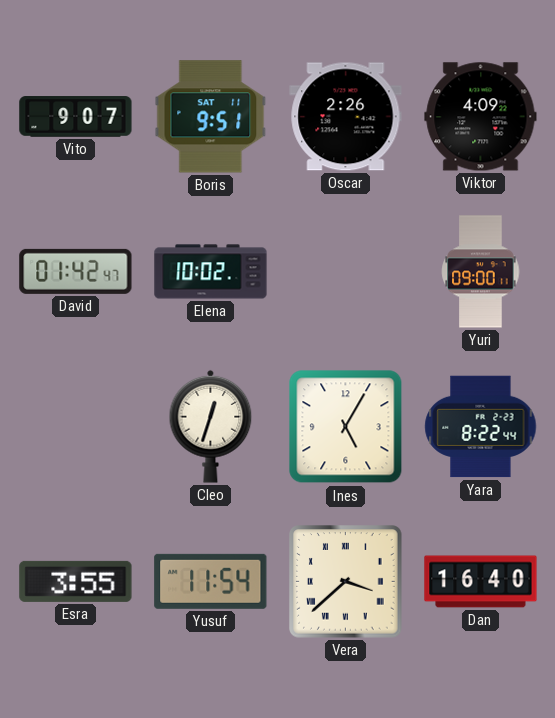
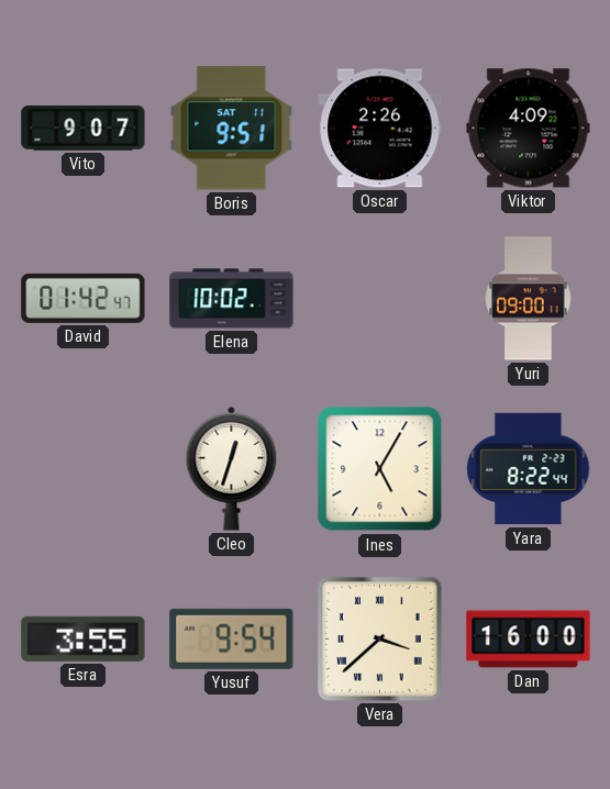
Yusuf: 11:54 -> 9:54 (232, 638)
Dan: 16:40 -> 16:00 (529, 640)
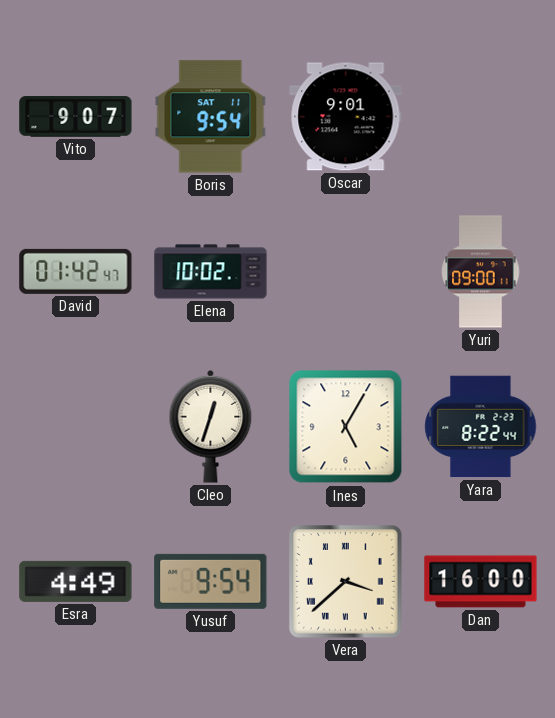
Boris: 9:51 -> 9:54 (211, 117)
Oscar: 2:26 -> 9:01 (346, 117)
Viktor: 4:09 -> none (529, 129)
Esra: 3:55 -> 4:49 (76, 581)
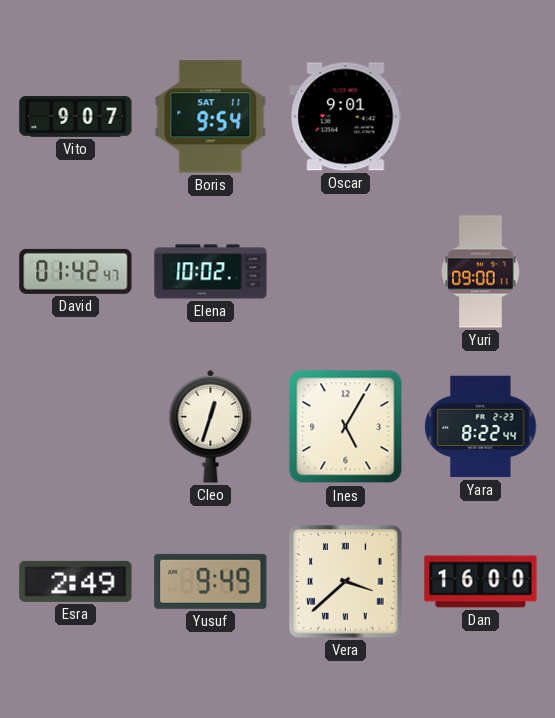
Esra: 4:49 -> 2:49 (76, 581)
Yusuf: 9:54 -> 9:49 (211, 581)
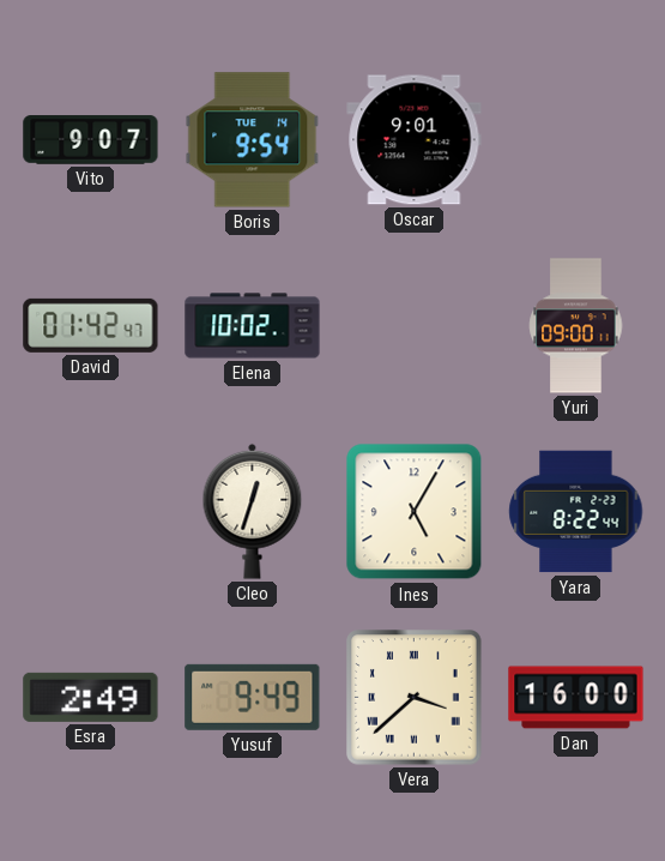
Boris date: SAT 11 -> TUE 14 (253, 140)
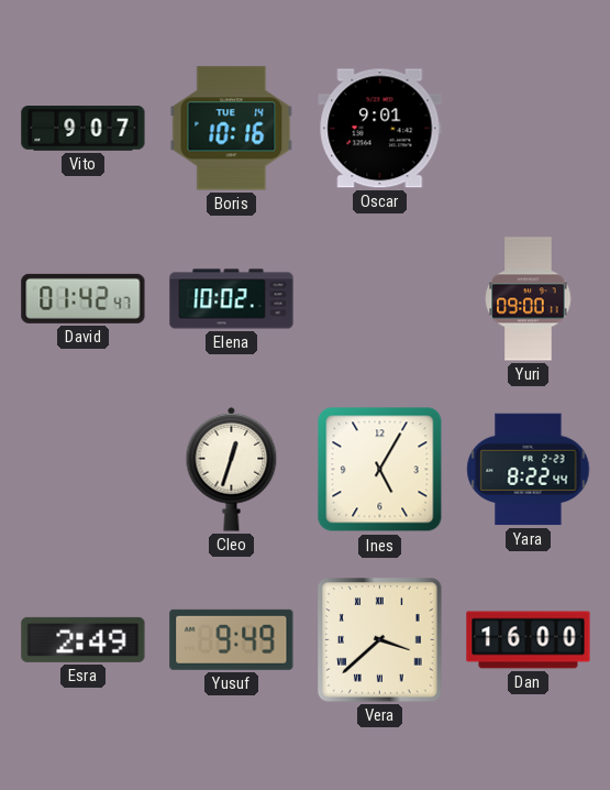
Boris: 9:54 -> 10:16 (232, 129)
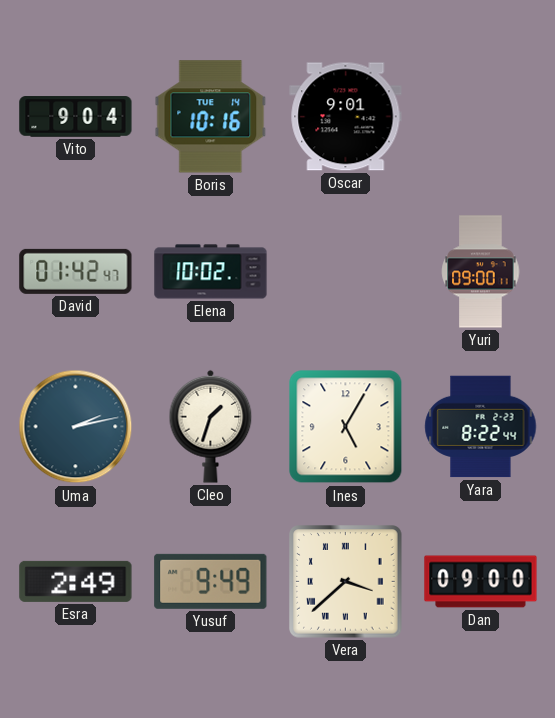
Vito: 9:07 -> 9:04 (76, 117)
Uma: none -> 2:13 (76, 427)
Cleo: 12:33 -> 1:33 (211, 426)
Dan: 16:00 -> 09:00 (481, 582)
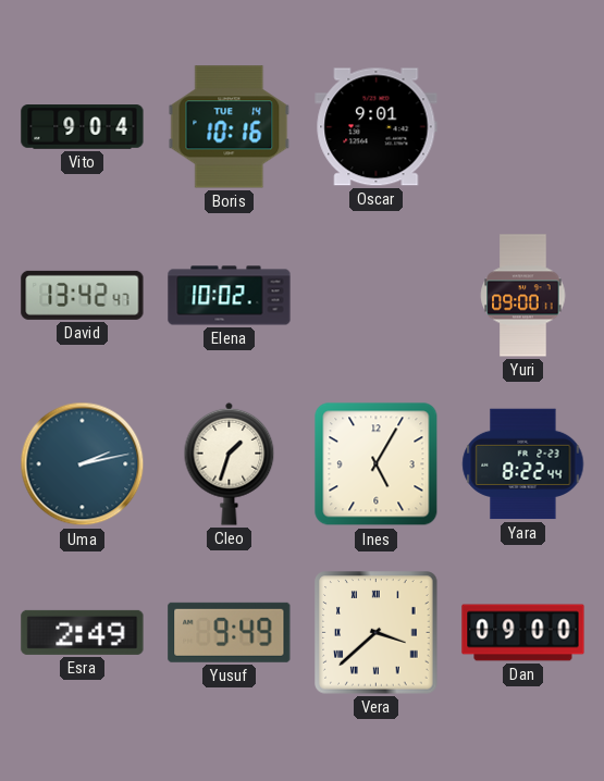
David: 01:42 -> 13:42 (83, 295)
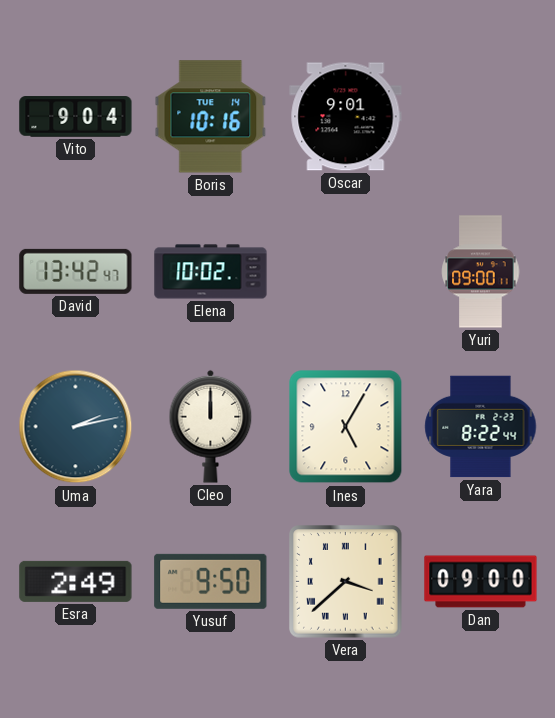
Cleo: 1:33 -> 12:00 (211, 426)
Yusuf: 9:49 -> 9:50 (211, 581)
